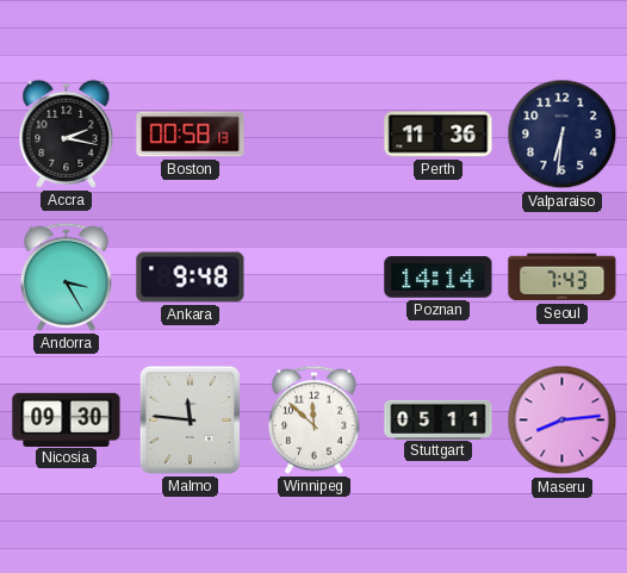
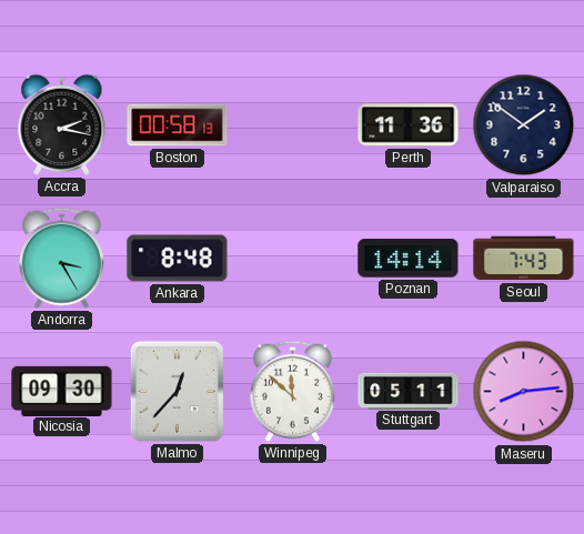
Valparaiso: 6:31 -> 1:51 (524, 125)
Ankara: 9:48 -> 8:48 (178, 259)
Malmo: 11:46 -> 12:37 (177, 391)
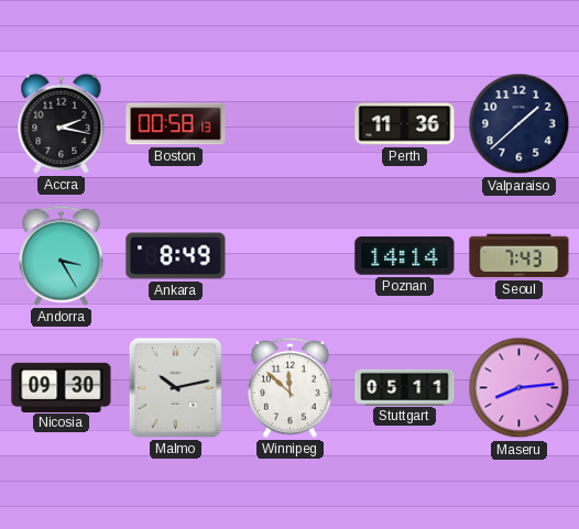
Valparaiso: 1:51 -> 1:38 (520, 124)
Ankara: 8:48 -> 8:49 (176, 256)
Malmo: 12:37 -> 10:13 (175, 387)
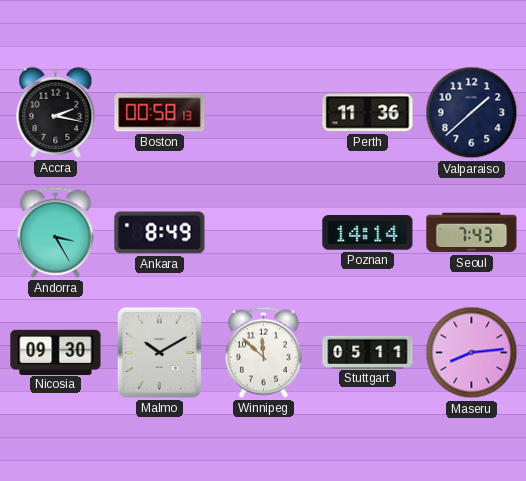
Malmo: 10:13 -> 10:10 (159, 352)
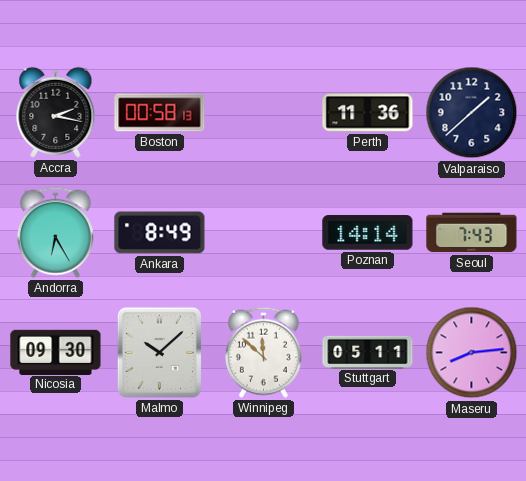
Andorra: 3:25 -> 6:25 (55, 232)
Malmo: 10:10 -> 10:08 (159, 352)
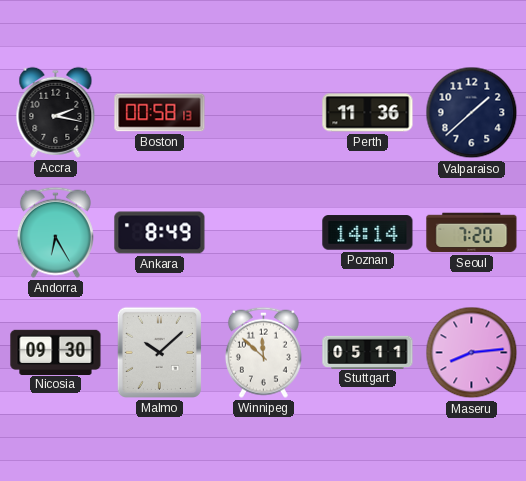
Seoul: 7:43 -> 7:20 (472, 233)
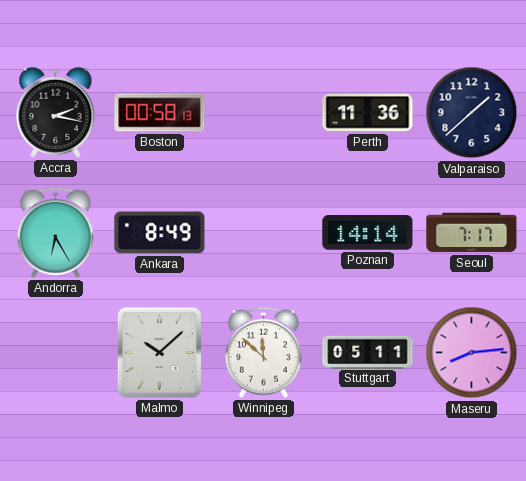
Seoul: 7:20 -> 7:17 (472, 233)
Nicosia: 09:30 -> none (56, 352)
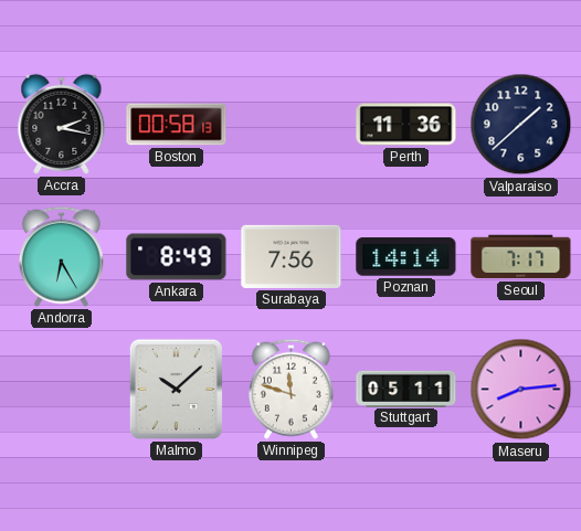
Surabaya: none -> 7:56 (292, 256)
Winnipeg: 11:52 -> 11:48 (290, 389)
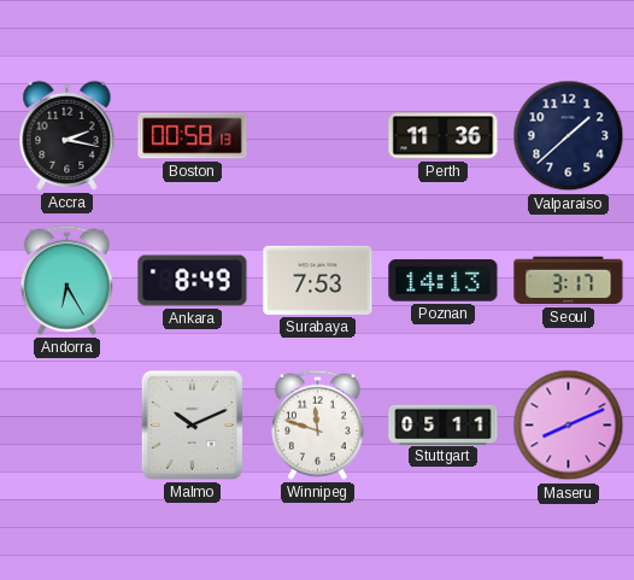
Surabaya: 7:56 -> 7:53 (318, 280)
Poznan: 14:14 -> 14:13 (444, 281)
Seoul: 7:17 -> 3:17 (569, 281)
Malmo: 10:08 -> 10:11 (192, 424)
Maseru: 8:14 -> 8:11 (569, 426)
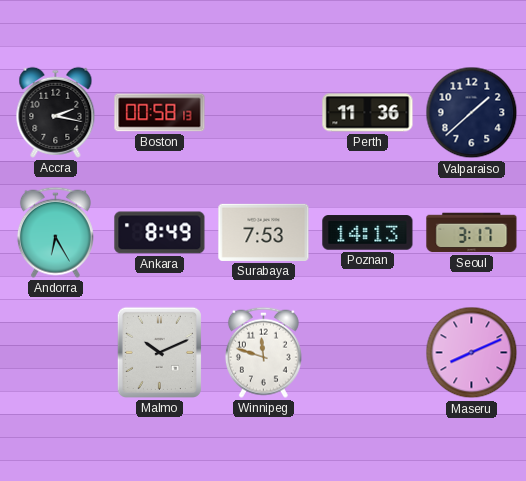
Stuttgart: 05:11 -> none (444, 424)
